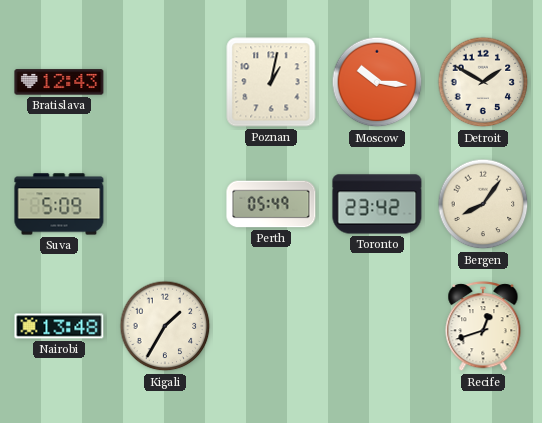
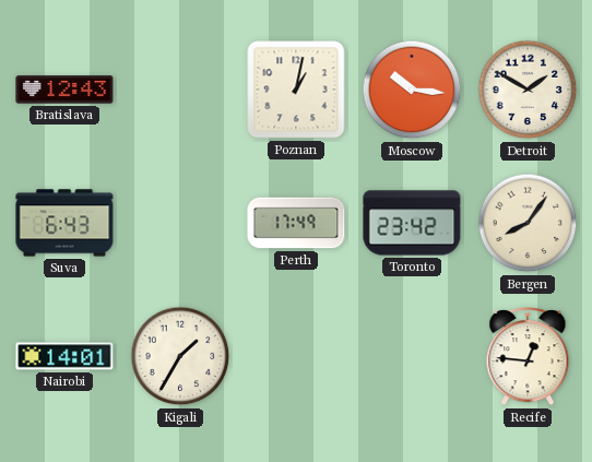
Suva: 5:09 -> 6:43 (64, 223)
Perth: 05:49 -> 17:49 (296, 223)
Nairobi: 13:48 -> 14:01 (64, 356)
Recife: 12:42 -> 12:46 (528, 357)
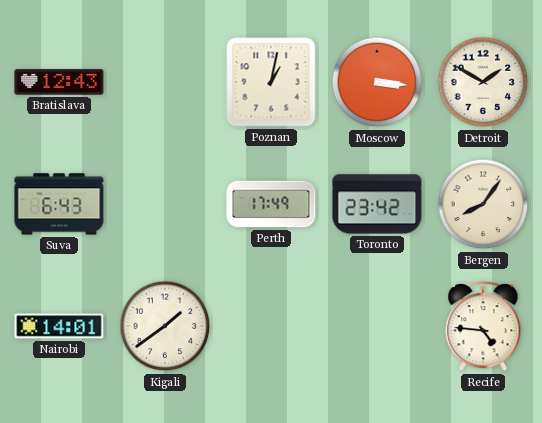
Moscow: 10:16 -> 3:16 (377, 82)
Kigali: 1:35 -> 1:39 (165, 326)
Recife: 12:46 -> 4:46 (483, 327)
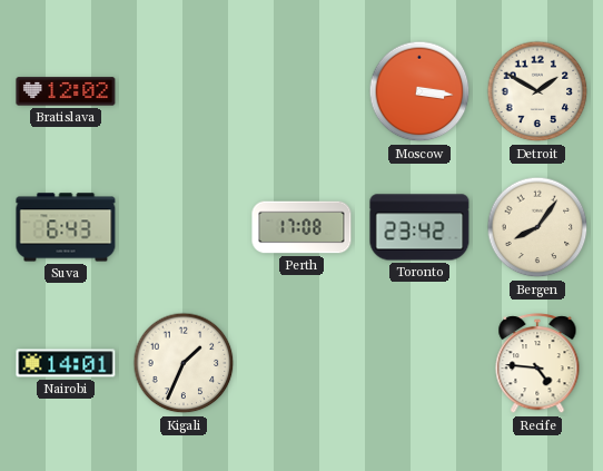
Bratislava: 12:43 -> 12:02 (66, 91)
Poznan: 1:02 -> none (271, 82)
Perth: 17:49 -> 17:08 (301, 227)
Kigali: 1:39 -> 1:34 (184, 363)
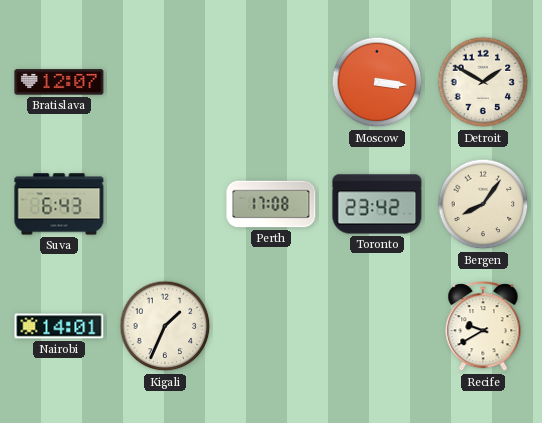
Bratislava: 12:02 -> 12:07 (59, 82)
Recife: 4:46 -> 9:40 (483, 327)
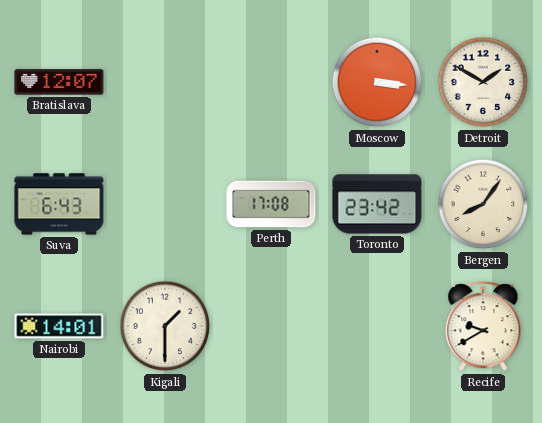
Kigali: 1:34 -> 1:30 (165, 326)
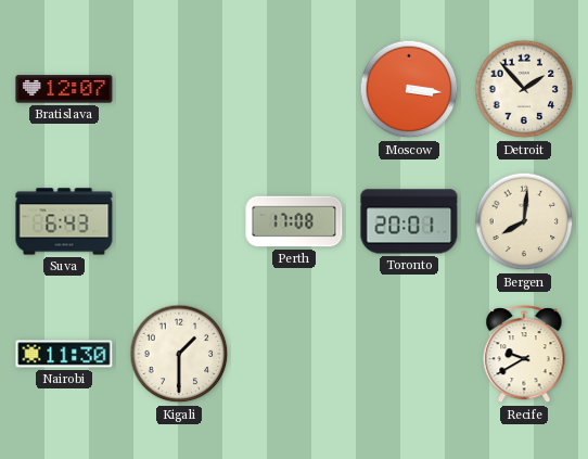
Detroit: 1:50 -> 1:53 (524, 89)
Toronto: 23:42 -> 20:01 (409, 221)
Bergen: 8:06 -> 8:01 (524, 221)
Nairobi: 14:01 -> 11:30 (64, 354)
